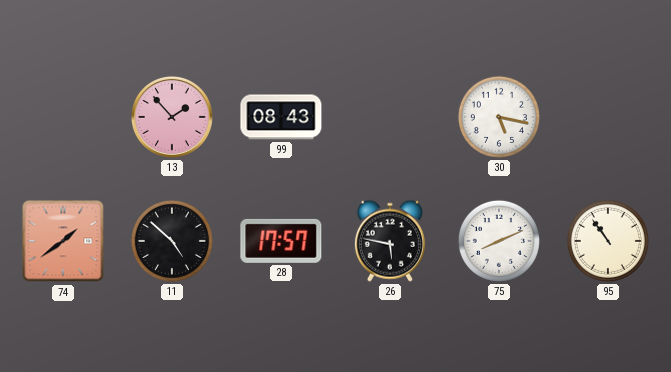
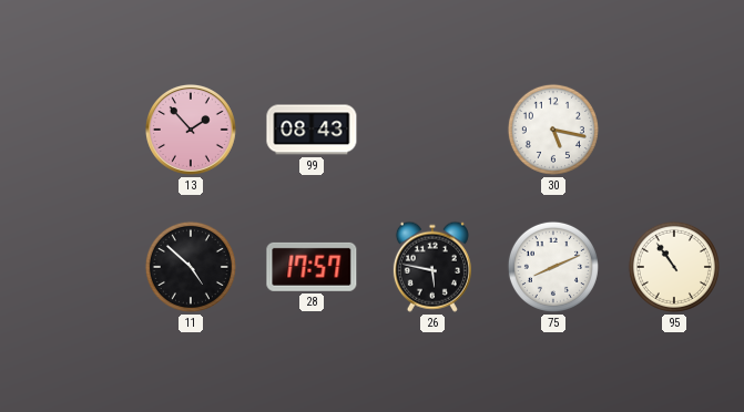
74: 1:39 -> none (63, 241)
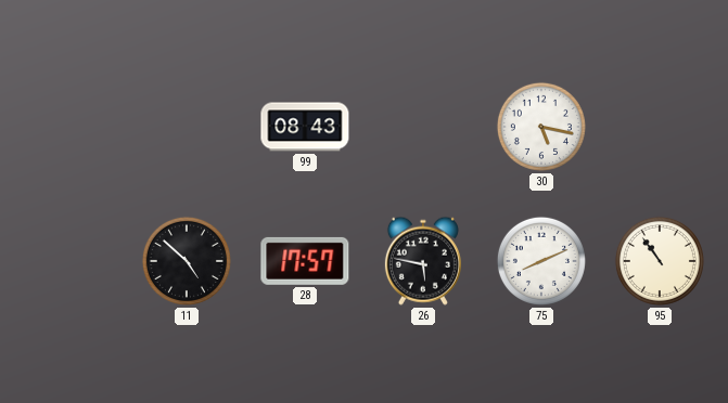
13: 1:53 -> none (191, 130)
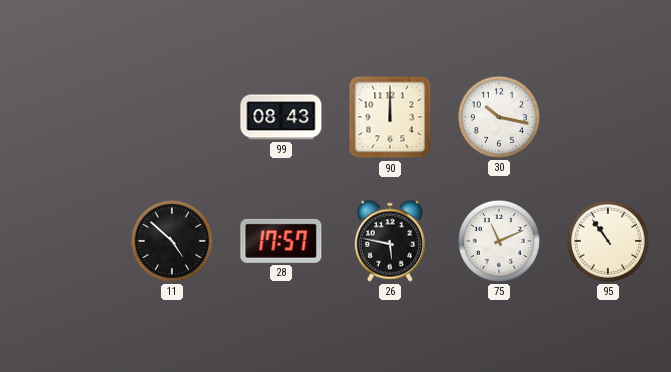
90: none -> 12:00 (390, 117)
30: 5:17 -> 10:17 (499, 117)
75: 8:11 -> 11:11 (499, 241)
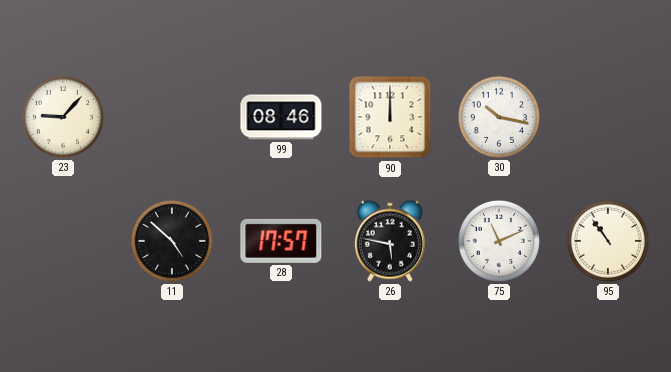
23: none -> 9:07 (63, 117)
99: 08:43 -> 08:46 (281, 117)
